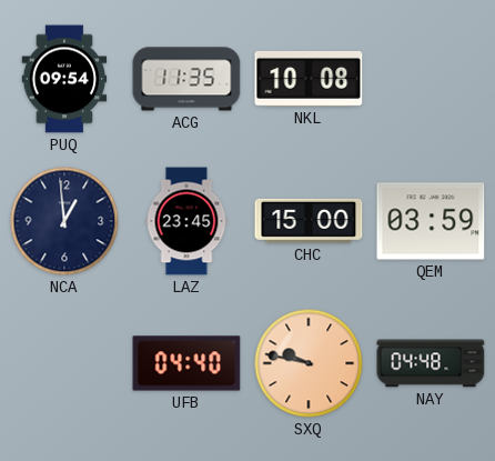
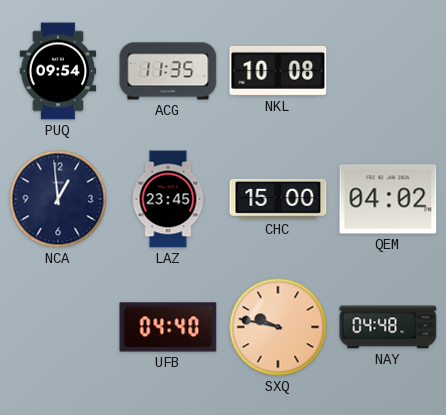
QEM: 03:59 -> 04:02 (388, 199)
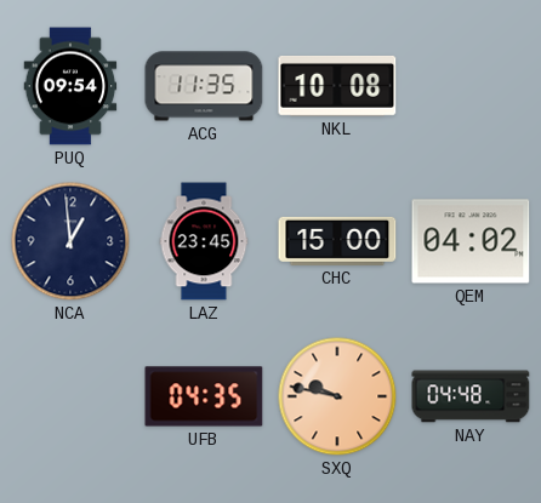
UFB: 04:40 -> 04:35 (204, 396)
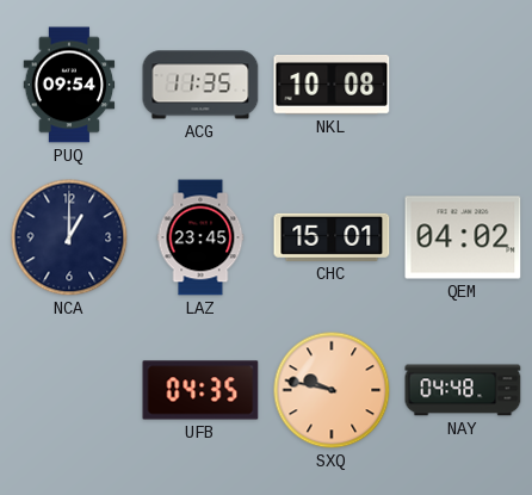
NCA: 12:59 -> 1:00 (69, 237)
CHC: 15:00 -> 15:01 (332, 237)
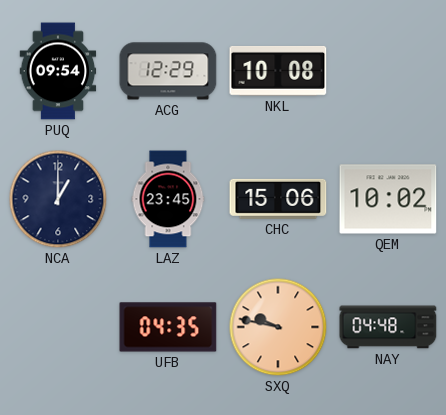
ACG: 11:35 -> 12:29 (168, 71)
CHC: 15:01 -> 15:06 (278, 199)
QEM: 04:02 -> 10:02 (388, 199)
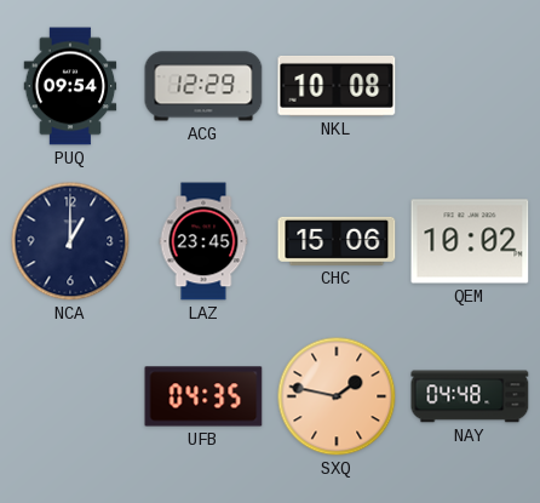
SXQ: 9:47 -> 1:47 (337, 396)
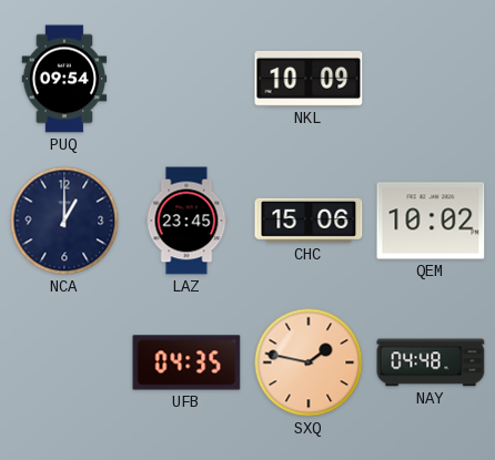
ACG: 12:29 -> none (203, 86)
NKL: 10:08 -> 10:09 (309, 79)
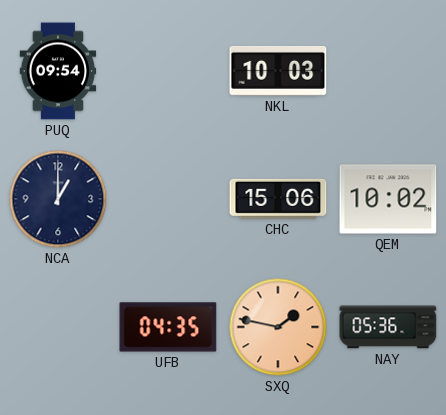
NKL: 10:09 -> 10:03 (278, 71)
LAZ: 23:45 -> none (186, 221)
NAY: 04:48 -> 05:36 (388, 327)
